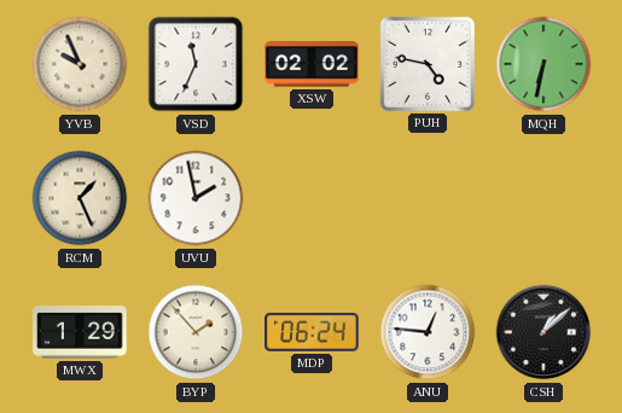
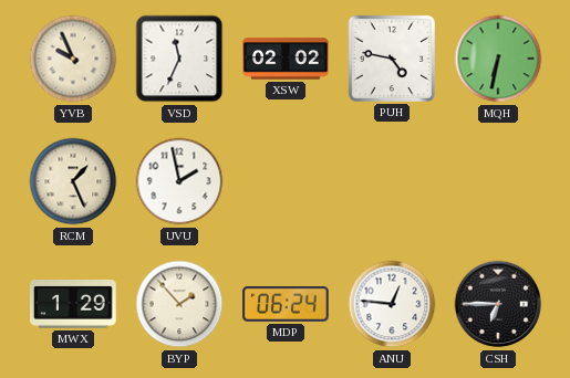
CSH: 1:08 -> 6:45 (498, 304)
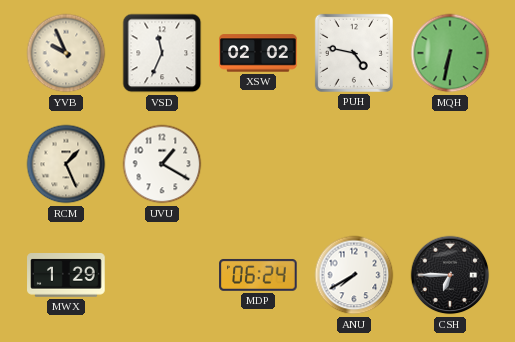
UVU: 1:58 -> 1:20 (162, 164)
BYP: 1:53 -> none (179, 304)
ANU: 12:46 -> 7:40 (354, 275)
